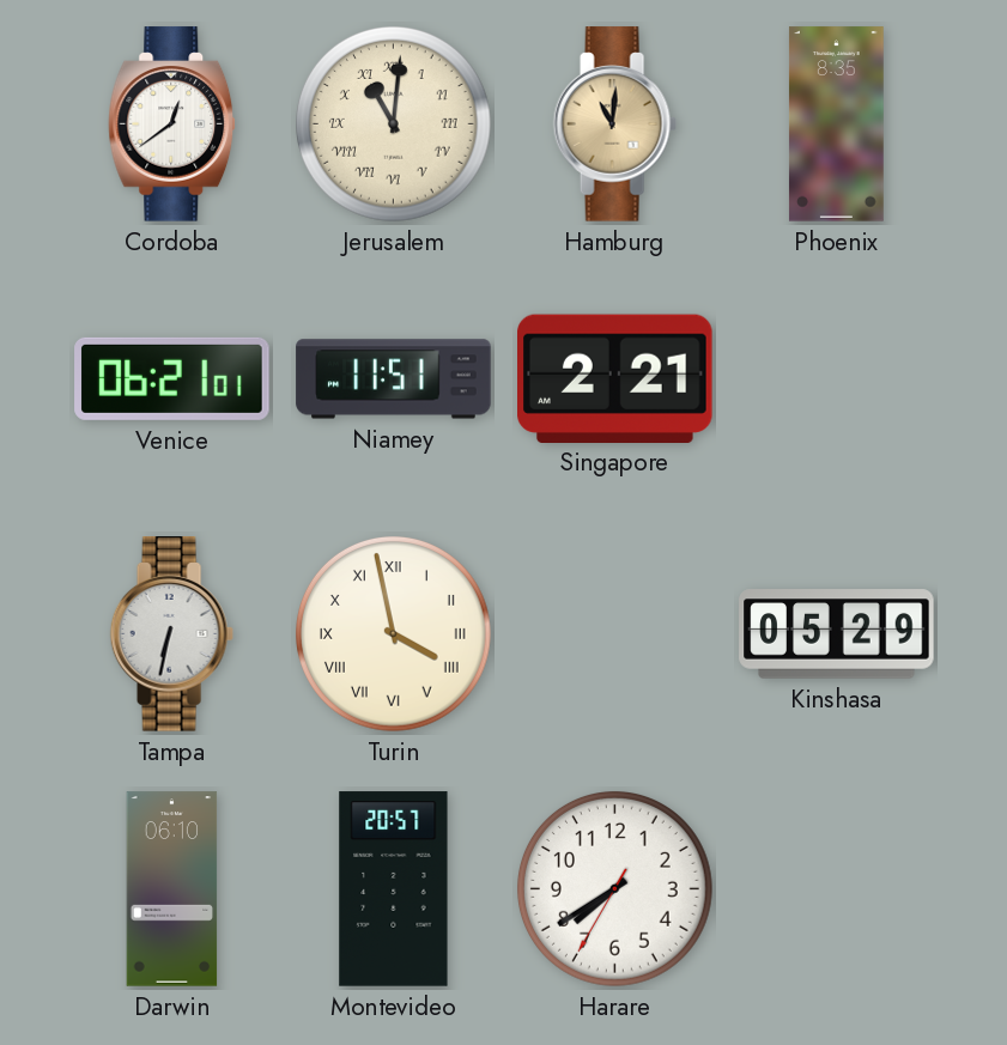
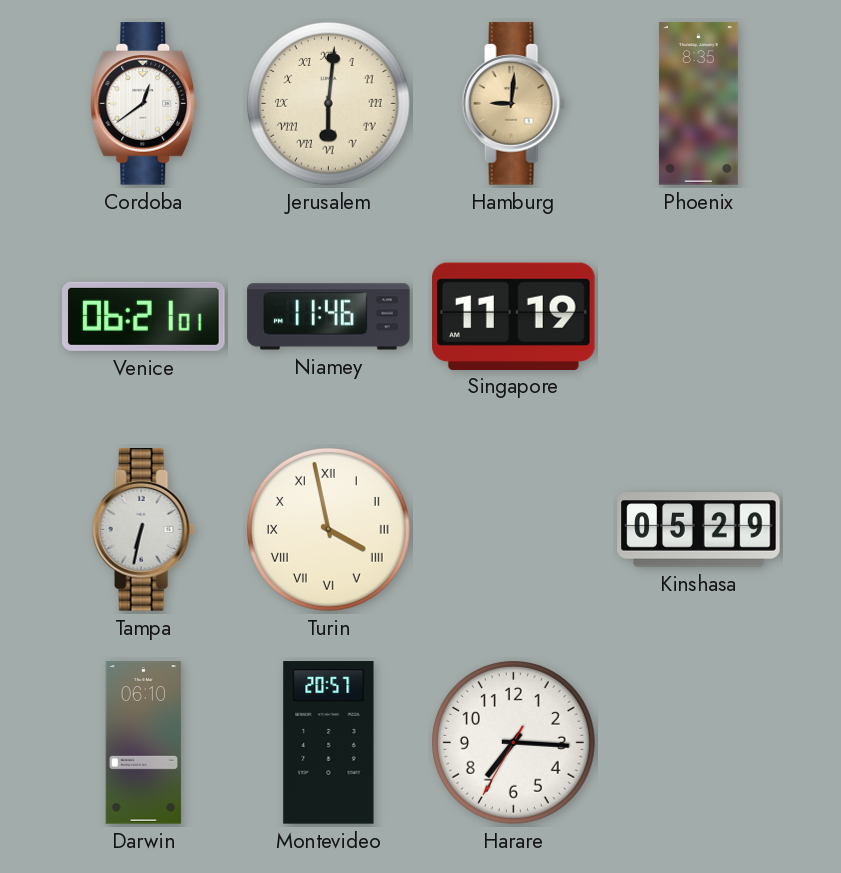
Jerusalem: 11:01 -> 6:01 (328, 103)
Hamburg: 11:01 -> 9:01 (513, 104)
Niamey: 11:51 -> 11:46 (329, 317)
Singapore: 2:21 -> 11:19 (514, 316)
Harare: 7:39 -> 7:15 (513, 742)
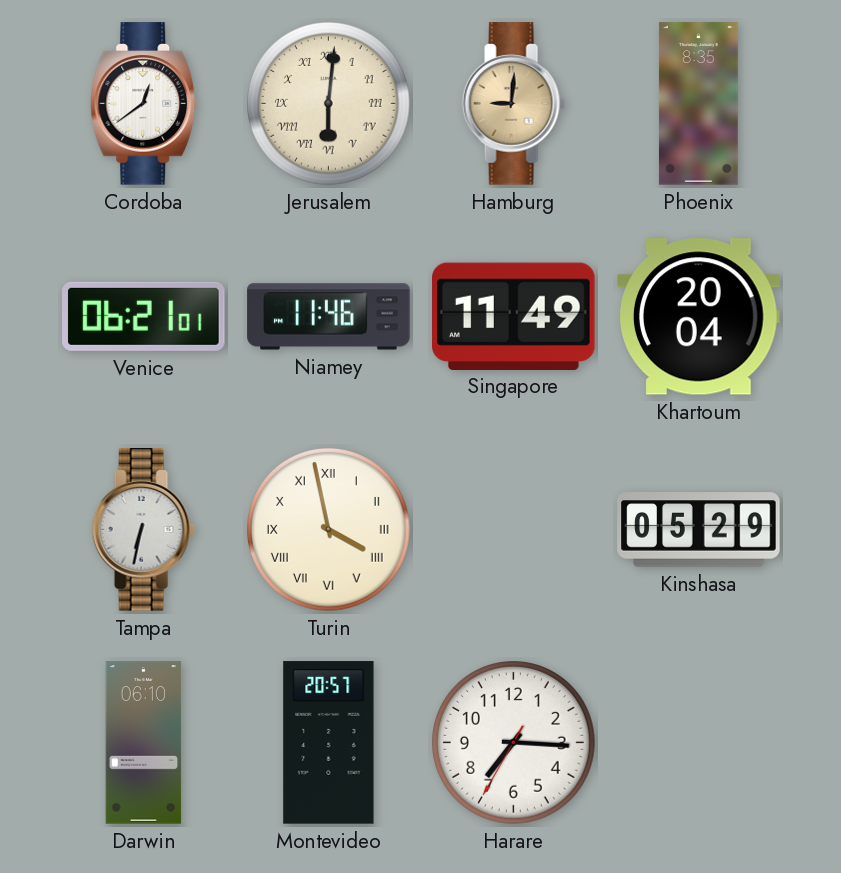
Singapore: 11:19 -> 11:49 (514, 316)
Khartoum: none -> 20:04 (699, 317)
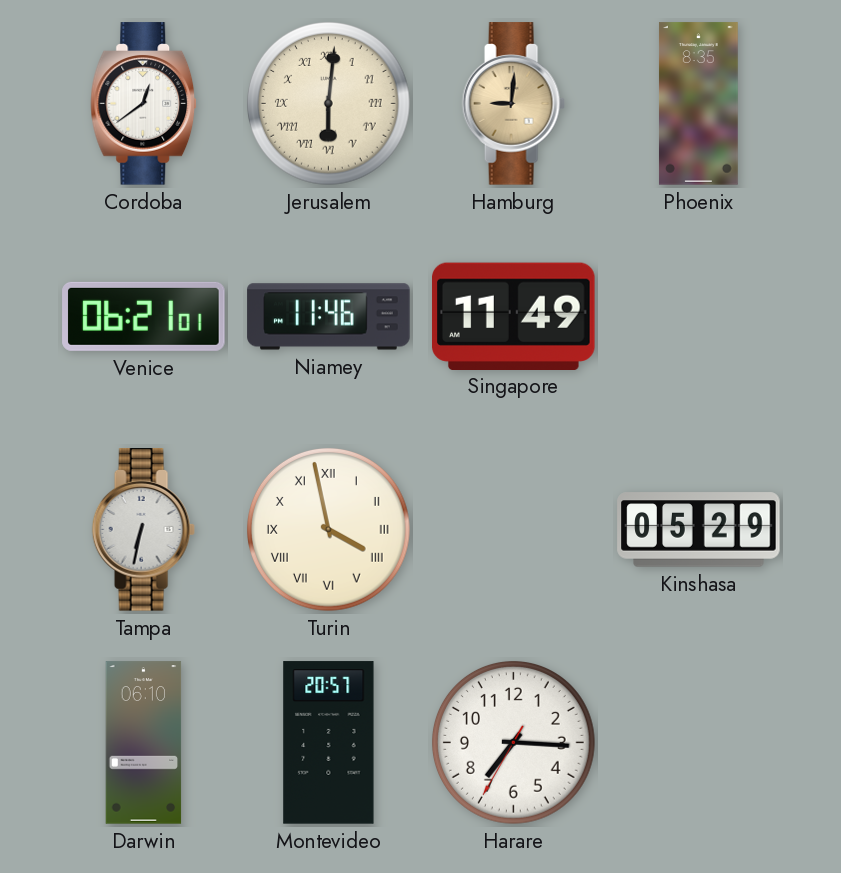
Khartoum: 20:04 -> none (699, 317)
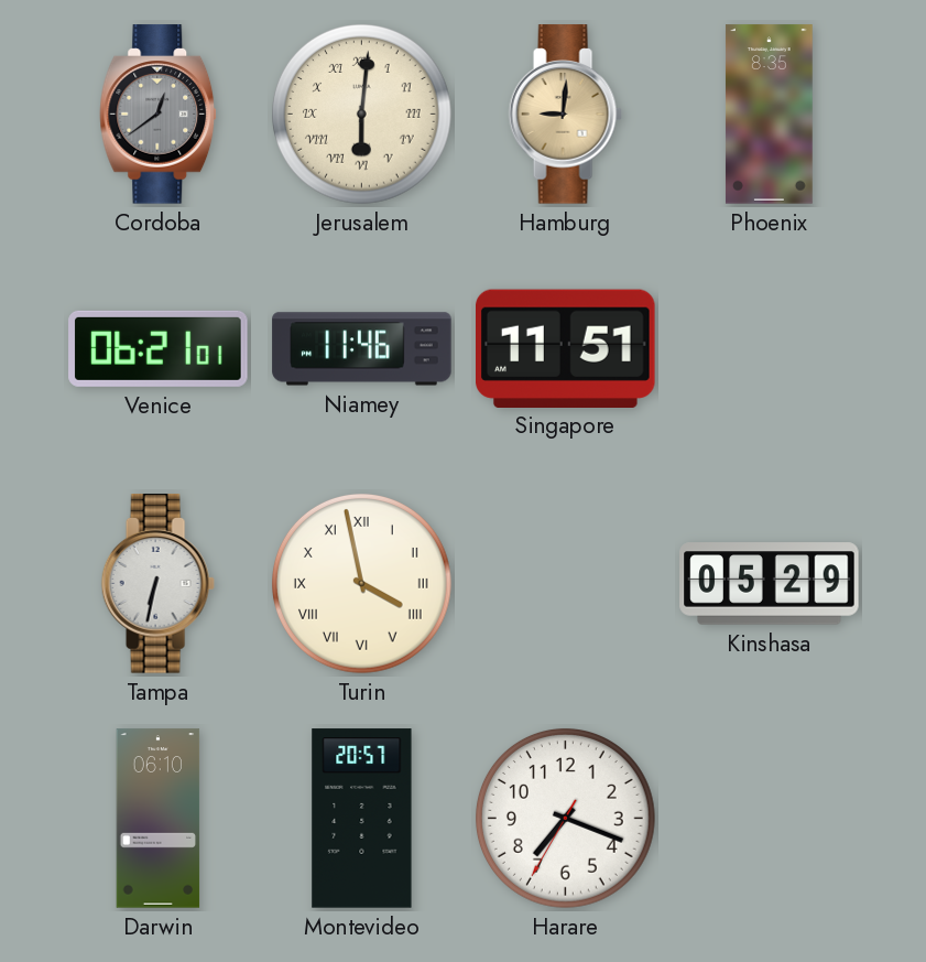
Cordoba dial: white -> grey (159, 115)
Singapore: 11:49 -> 11:51 (566, 348)
Harare: 7:15 -> 7:18 (565, 818)
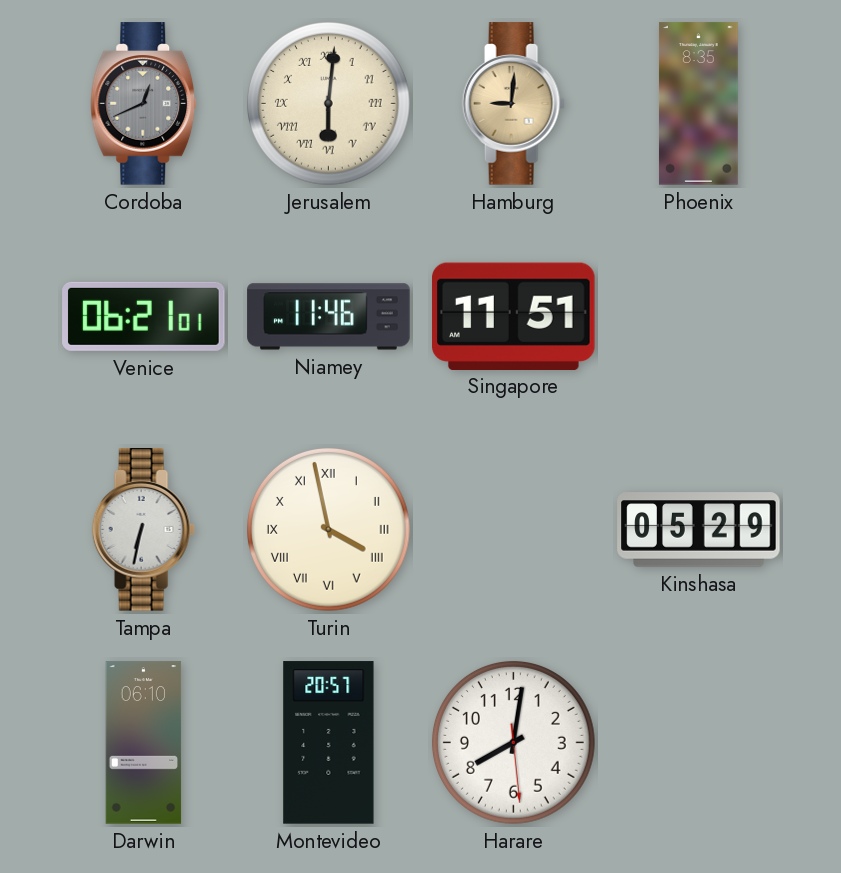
Cordoba: 12:39 -> 12:41 (144, 104)
Harare: 7:18 -> 8:01 (513, 742)
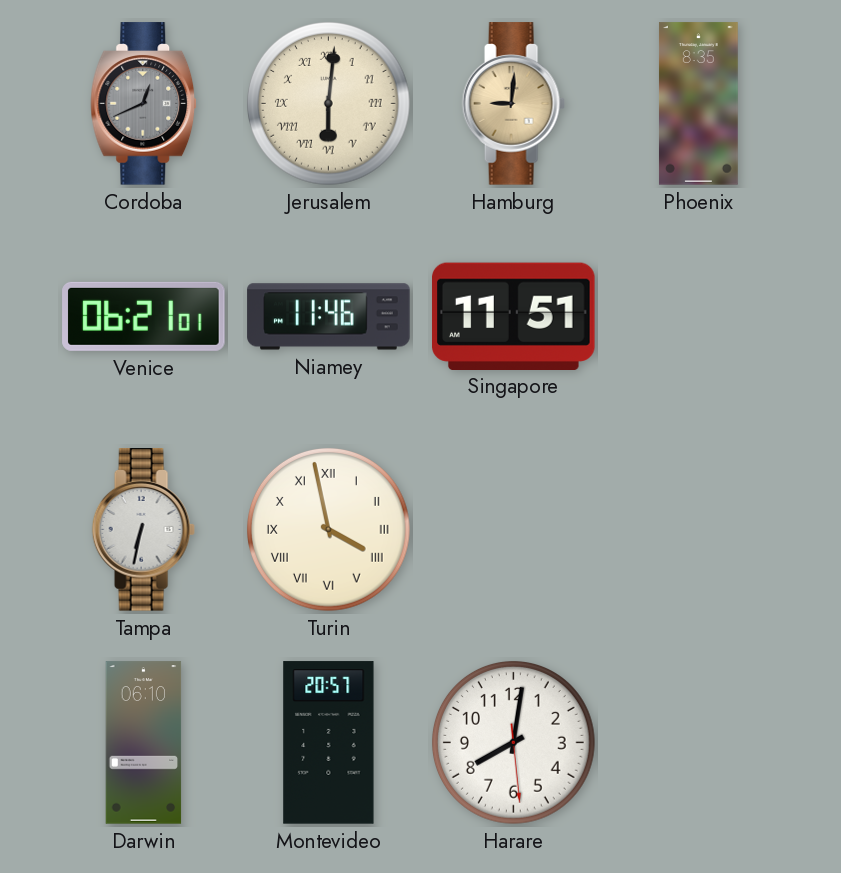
Kinshasa: 05:29 -> none (699, 530)
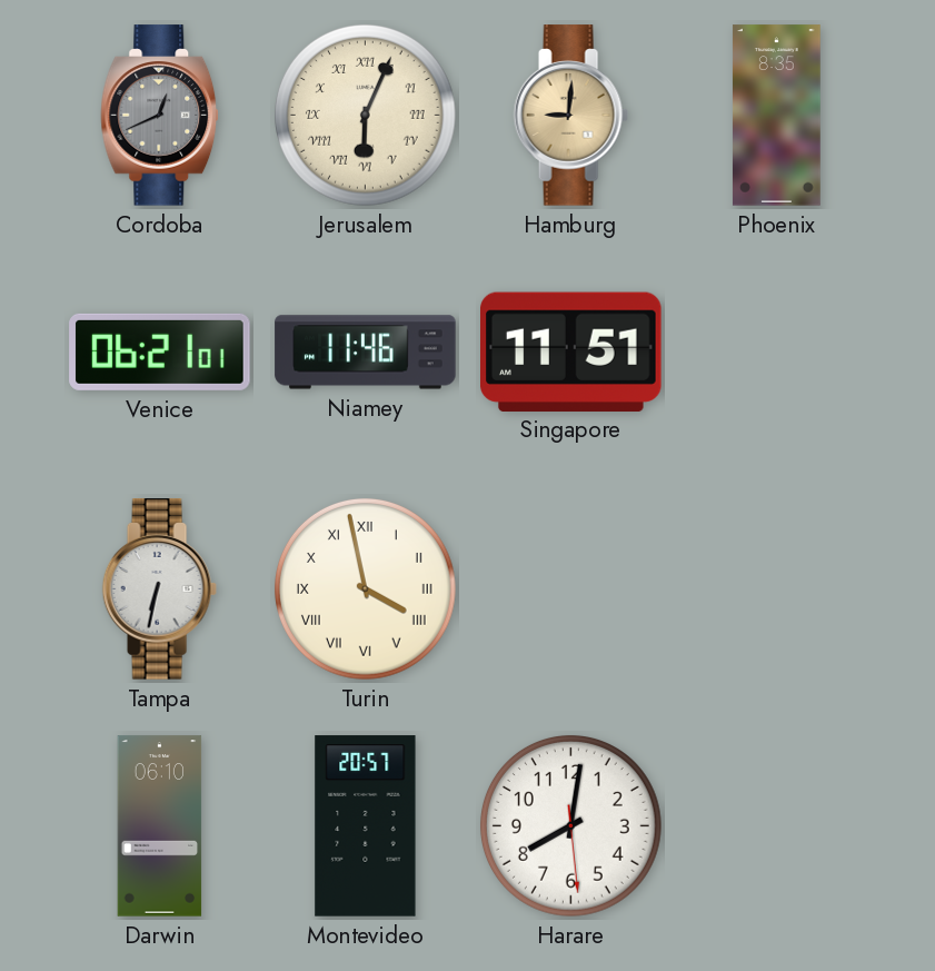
Jerusalem: 6:01 -> 6:04 (365, 115)
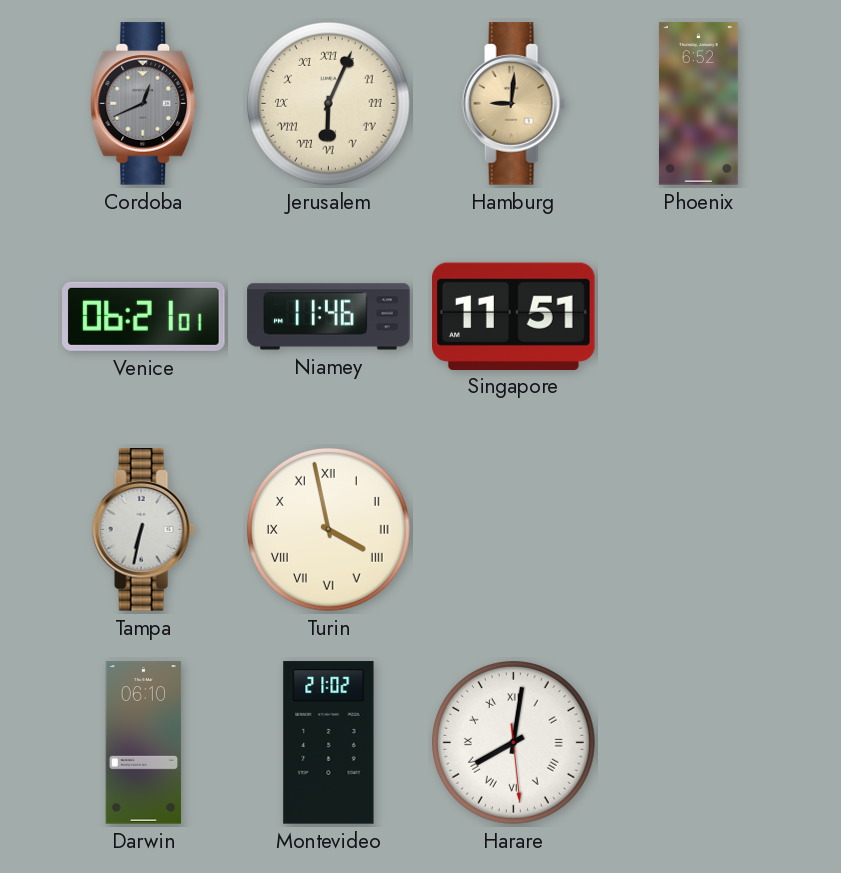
Phoenix: 8:35 -> 6:52 (698, 104)
Montevideo: 20:57 -> 21:02 (329, 743)
Harare numerals: Arabic -> Roman (513, 742)
